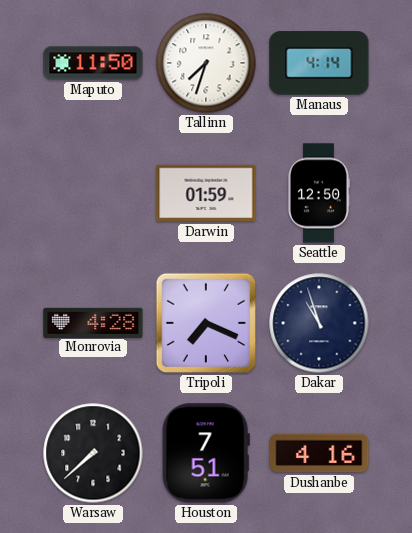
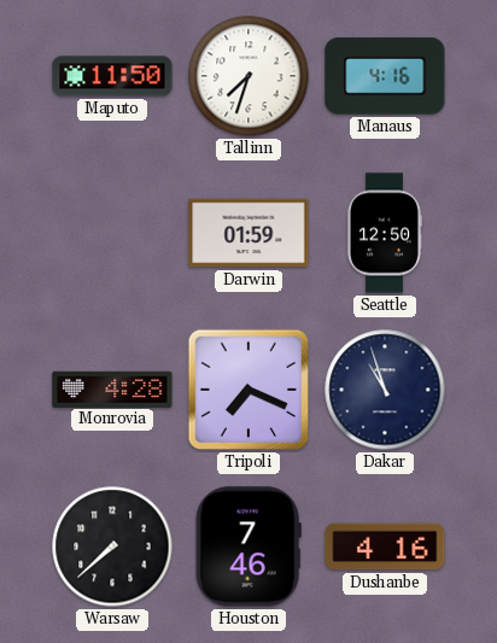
Manaus: 4:14 -> 4:16 (385, 76)
Houston: 7:51 -> 7:46 (248, 546)
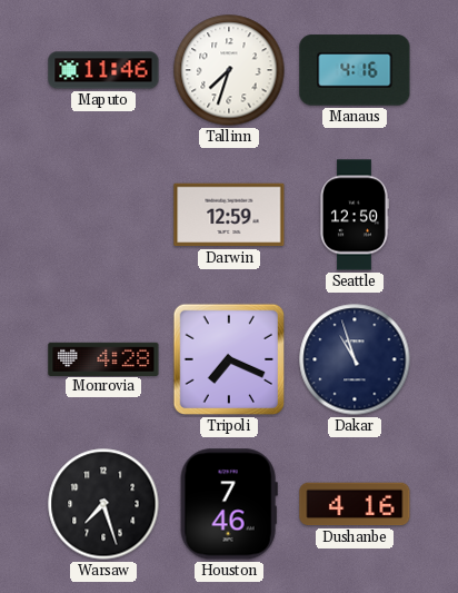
Maputo: 11:50 -> 11:46 (103, 70)
Darwin: 01:59 -> 12:59 (229, 215)
Warsaw: 7:38 -> 7:27 (103, 504)
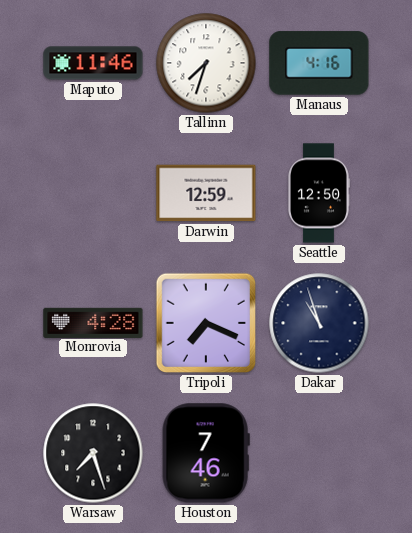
Dushanbe: 4:16 -> none (355, 504)
